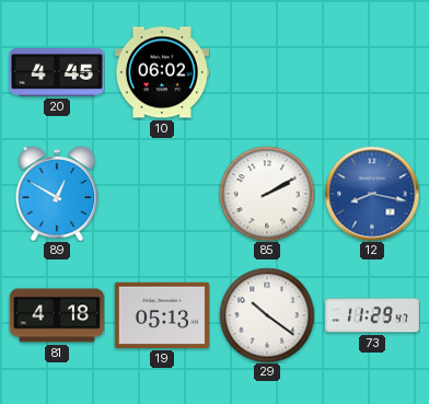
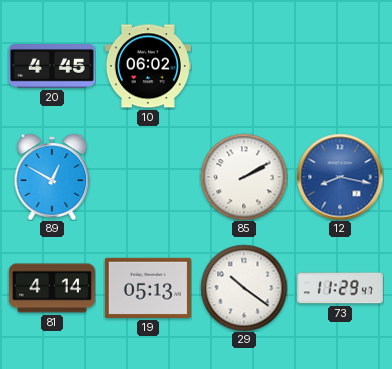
81: 4:18 -> 4:14 (52, 288)
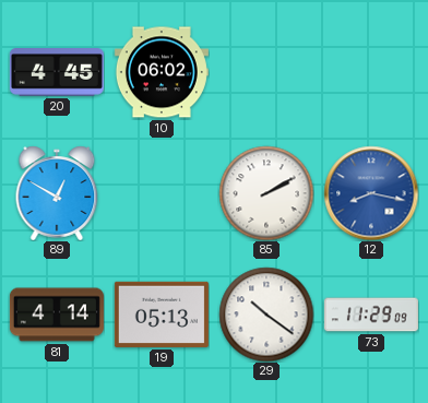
73: 11:29:47 -> 11:29:09 (371, 315)
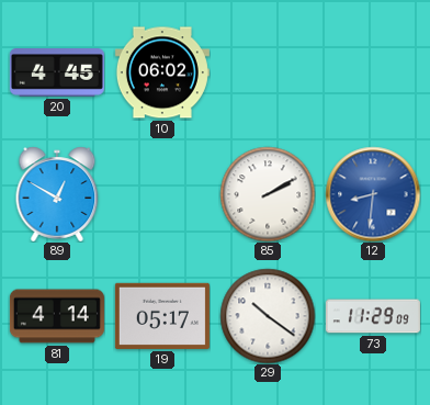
12: 8:17 -> 8:31 (373, 194)
19: 05:13 -> 05:17 (162, 316)
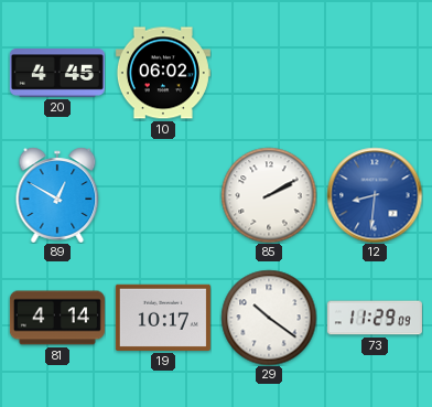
19: 05:17 -> 10:17 (163, 318)
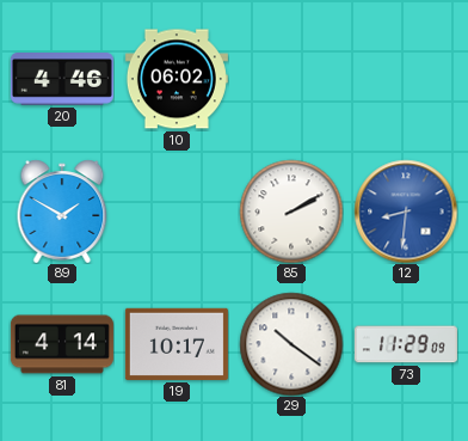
20: 4:45 -> 4:46 (62, 80)
89: 12:50 -> 1:50 (62, 212)
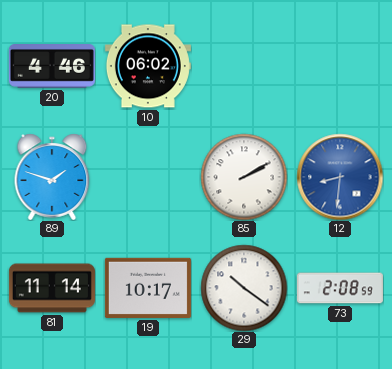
89: 1:50 -> 1:48 (52, 177)
81: 4:14 -> 11:14 (52, 288)
73: 11:29 -> 2:08 (340, 288)
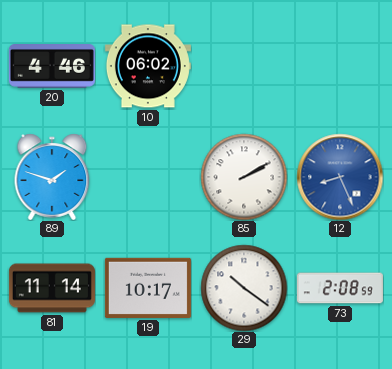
12: 8:31 -> 8:26 (340, 177)
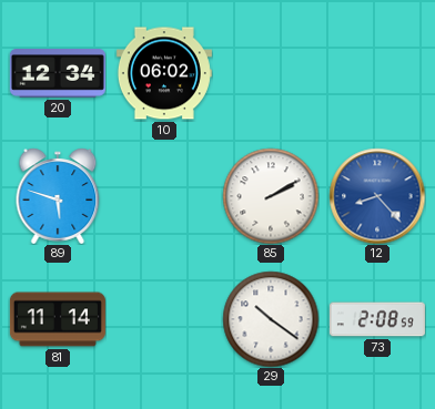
20: 4:46 -> 12:34 (58, 74)
89: 1:48 -> 5:48 (58, 196)
12: 8:26 -> 8:23 (377, 196)
19: 10:17 -> none (148, 288)
